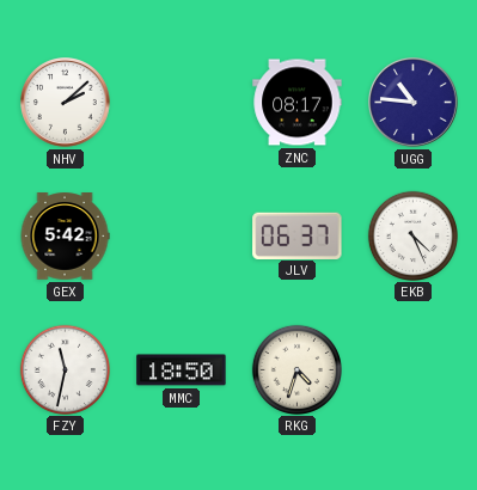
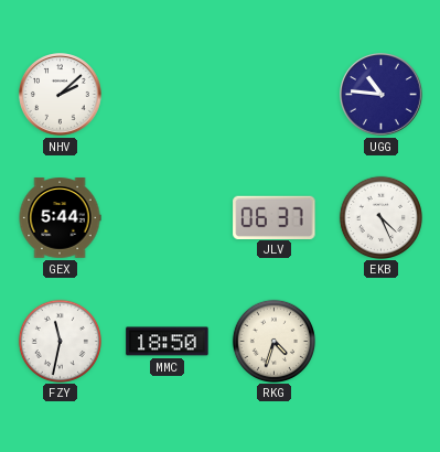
ZNC: 08:17 -> none (298, 103)
GEX: 5:42 -> 5:44 (60, 218)
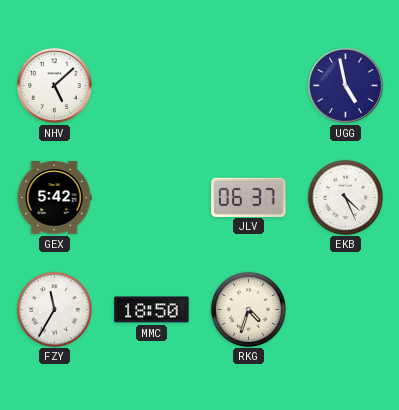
NHV: 2:08 -> 5:08 (55, 86)
UGG: 10:46 -> 4:58 (346, 86)
GEX: 5:44 -> 5:42 (54, 198)
FZY: 11:32 -> 11:35 (54, 309)
